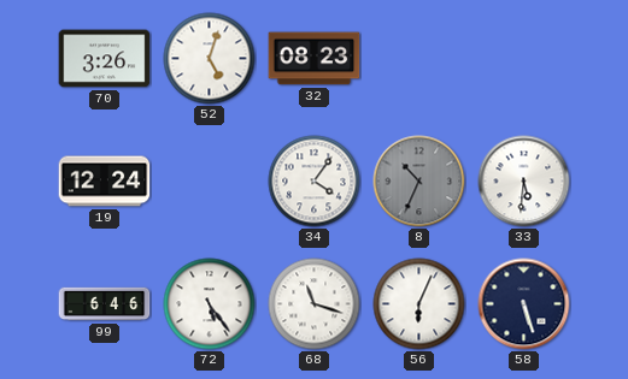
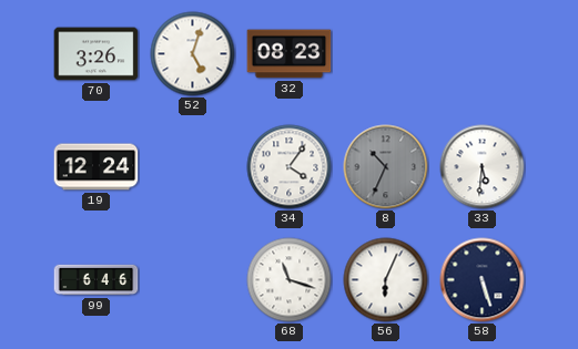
72: 5:24 -> none (210, 304)
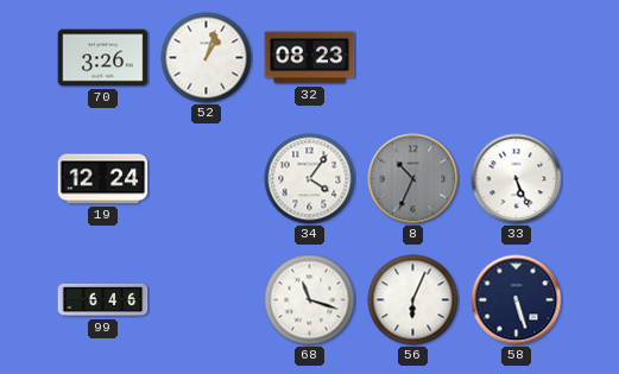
52: 5:03 -> 1:03 (207, 58)
33: 5:31 -> 5:26 (517, 179)
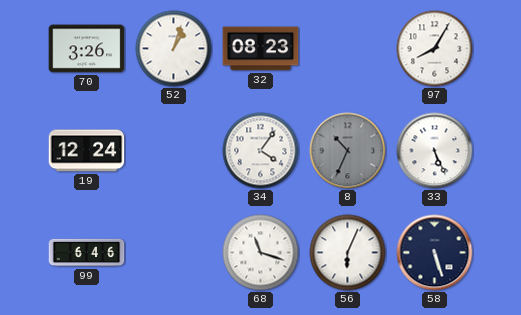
97: none -> 8:05 (435, 49)
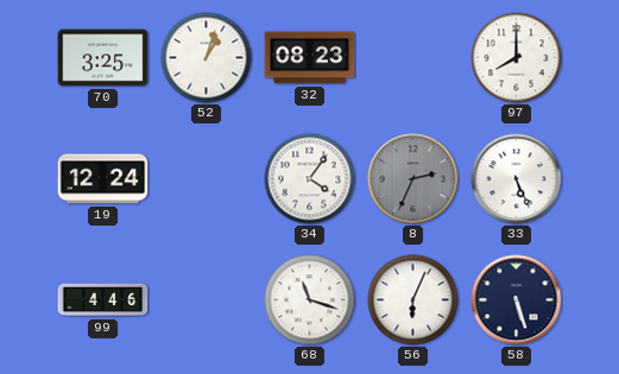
70: 3:26 -> 3:25 (103, 58)
97: 8:05 -> 8:00 (517, 58)
8: 10:34 -> 2:34 (413, 179)
99: 6:46 -> 4:46 (103, 300)
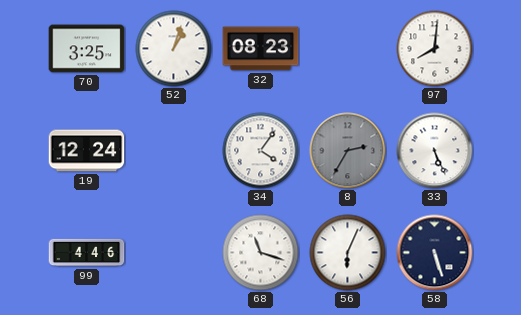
97: 8:00 -> 8:01 (435, 49)
8: 2:34 -> 2:35 (348, 151)
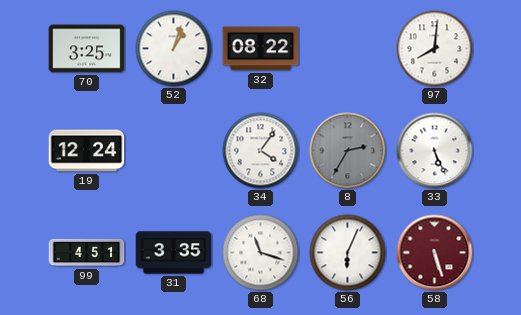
32: 08:23 -> 08:22 (261, 49)
99: 4:46 -> 4:51 (87, 253)
31: none -> 3:35 (174, 253)
58 dial: navy -> burgundy (435, 253)
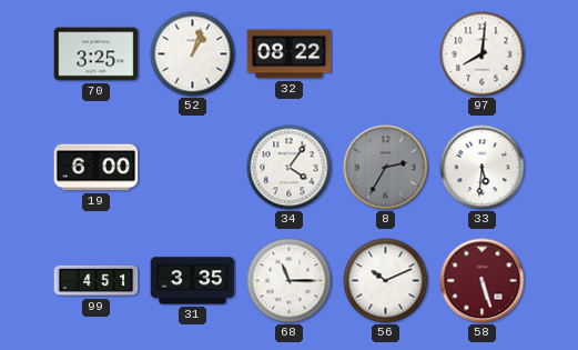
19: 12:24 -> 6:00 (97, 168)
33: 5:26 -> 5:31 (483, 168)
68: 11:18 -> 11:15 (290, 281)
56: 6:04 -> 10:11 (386, 281)
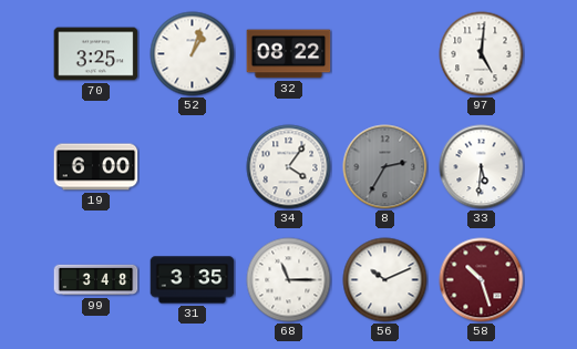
97: 8:01 -> 5:01 (482, 54)
99: 4:51 -> 3:48 (96, 280)
58: 5:27 -> 10:27 (482, 280)
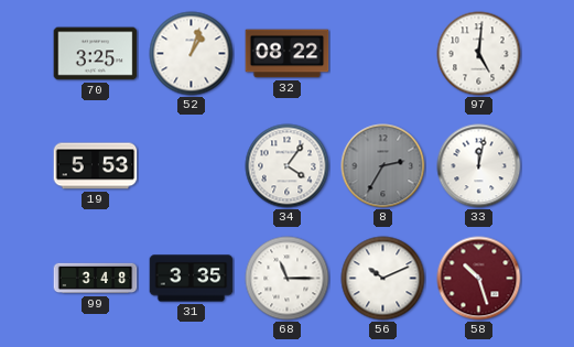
19: 6:00 -> 5:53 (96, 166)
33: 5:31 -> 12:02 (479, 166)
